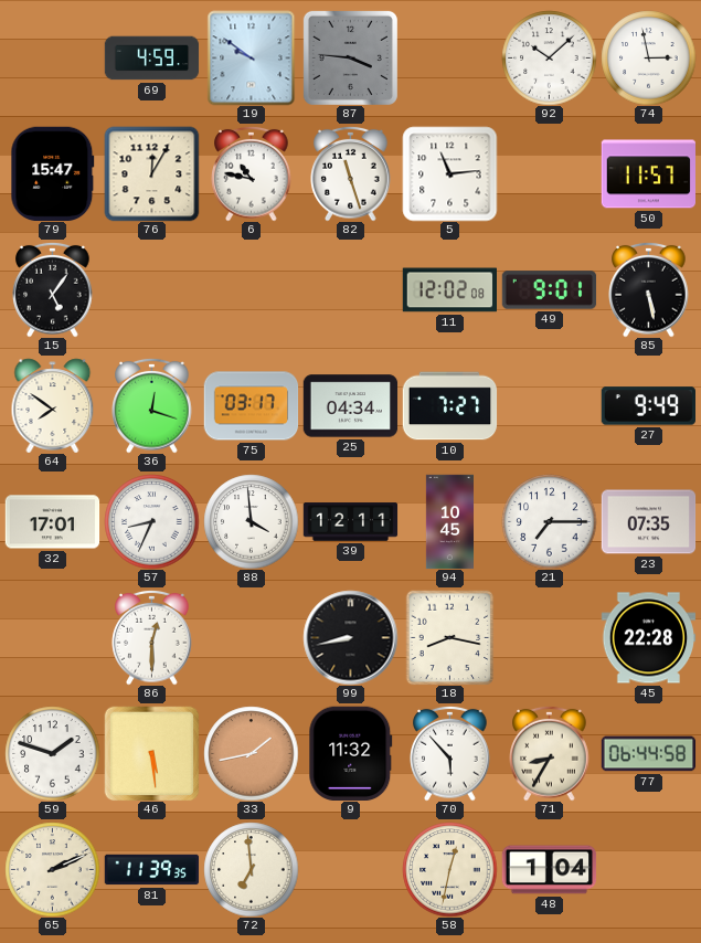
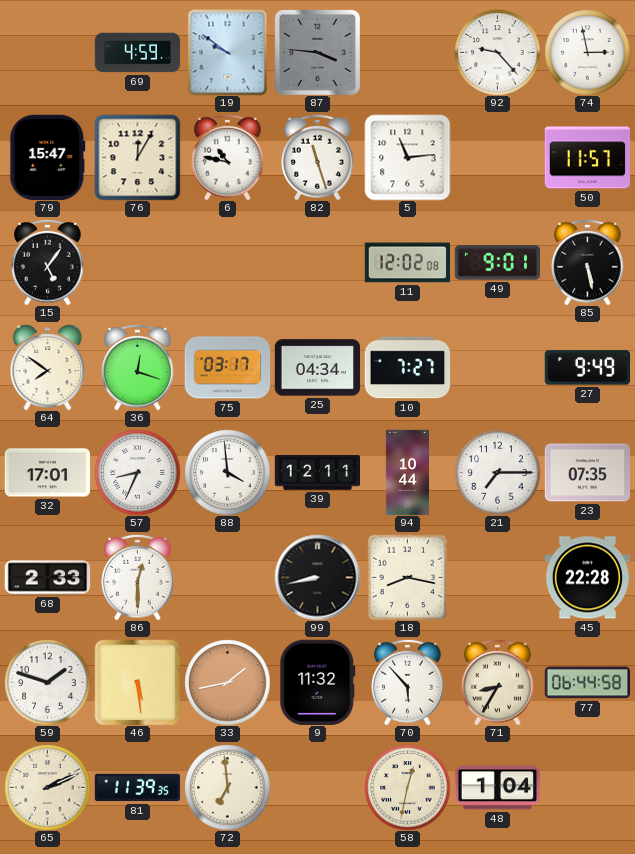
92: 10:08 -> 9:23 (497, 52)
94: 10:45 -> 10:44 (407, 472)
68: none -> 2:33 (47, 578)
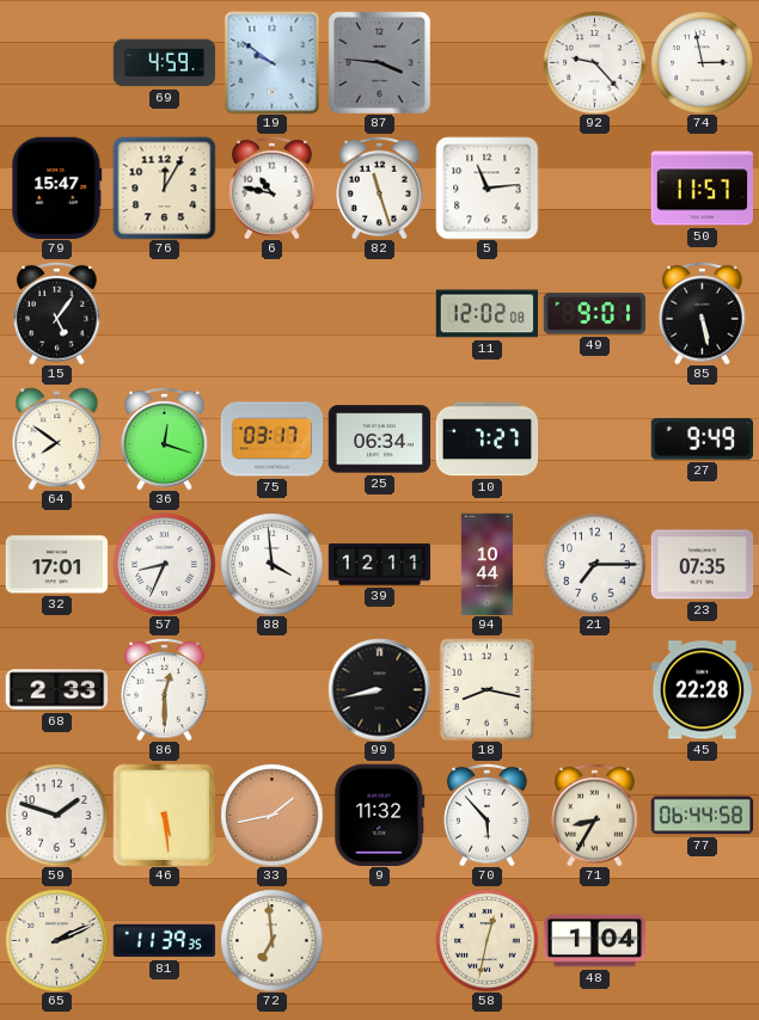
25: 04:34 -> 06:34 (379, 440)
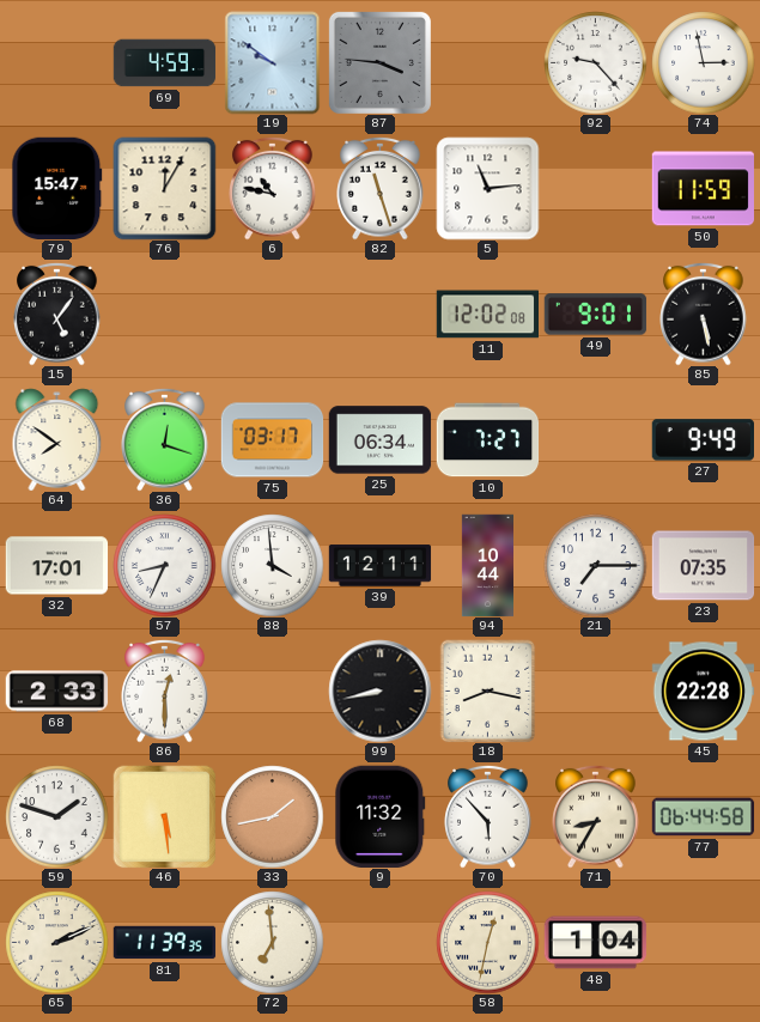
50: 11:57 -> 11:59 (703, 189)
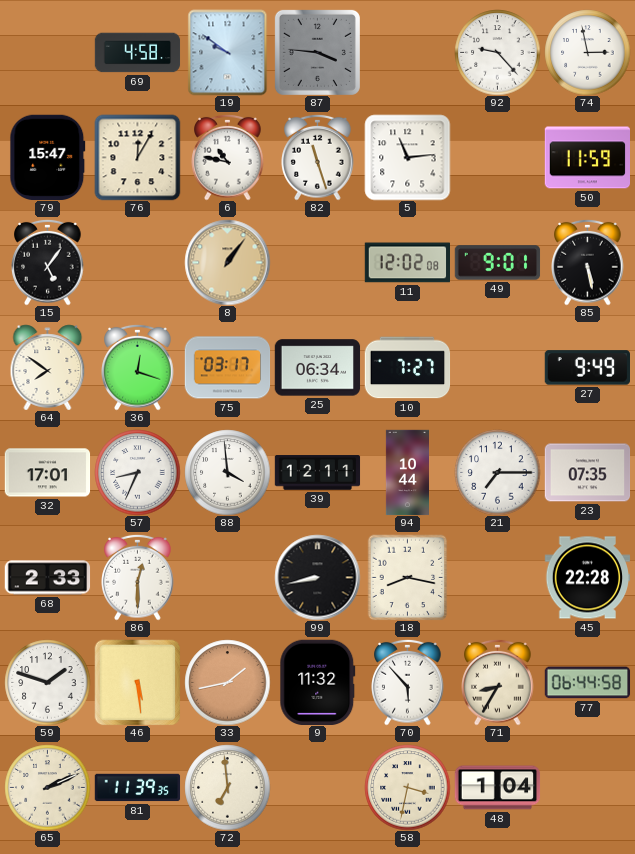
69: 4:59 -> 4:58 (137, 53)
8: none -> 1:06 (227, 262)
58: 12:32 -> 3:32 (407, 787)
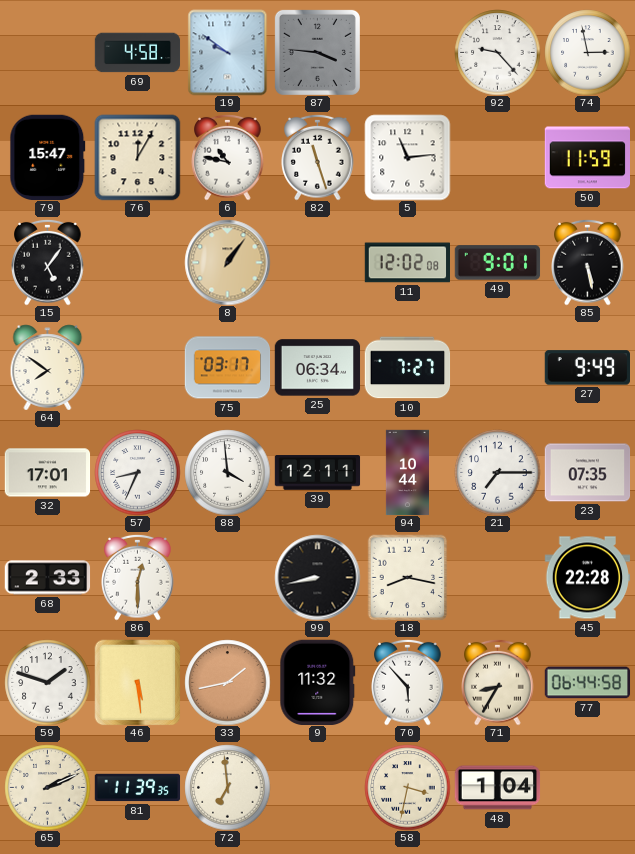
36: 12:18 -> none (138, 367)
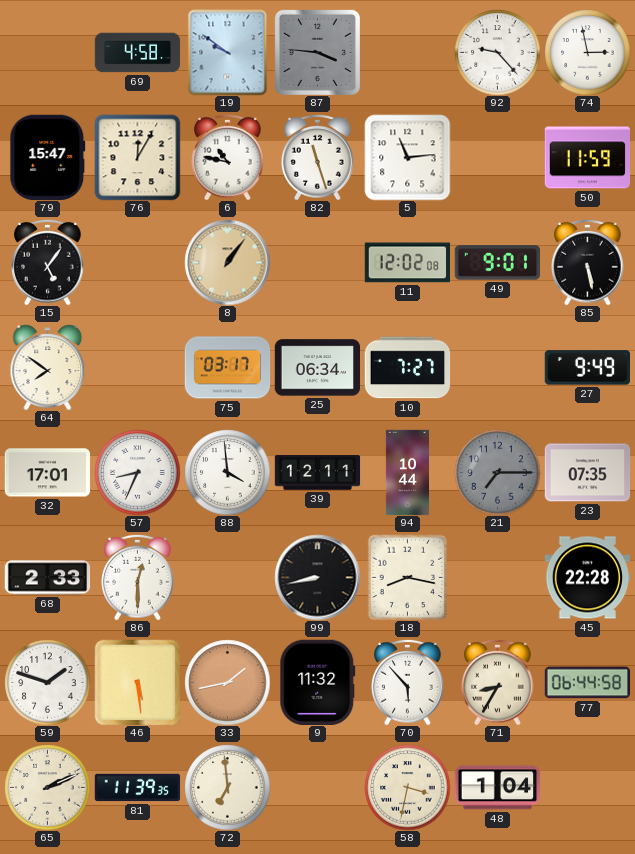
21 dial: white -> grey (497, 472)
